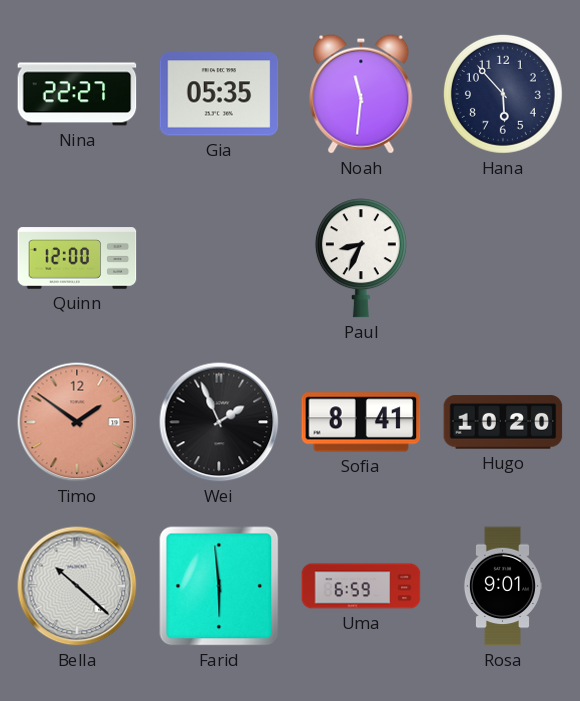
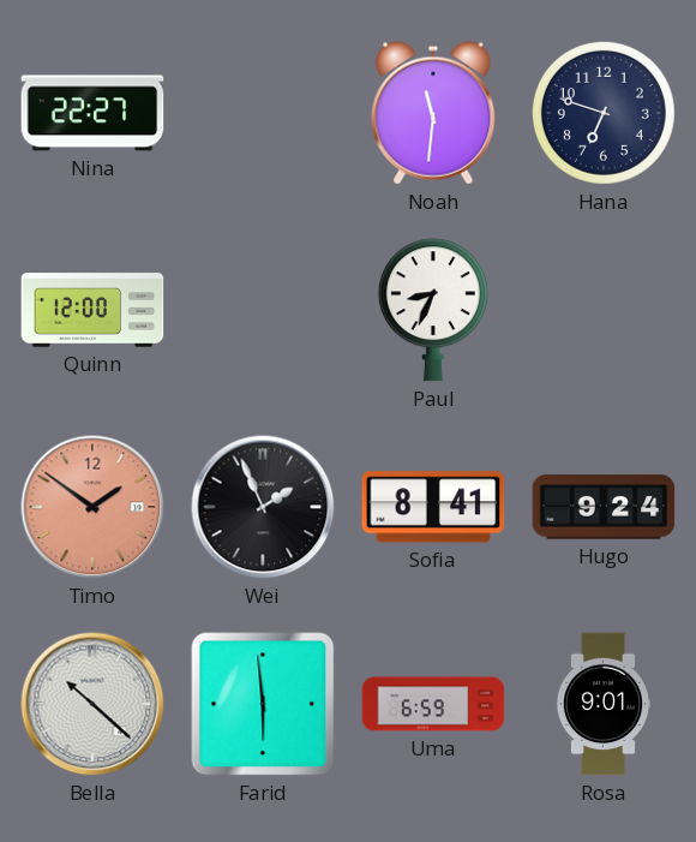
Gia: 05:35 -> none (219, 94)
Hana: 5:53 -> 6:48 (604, 113)
Hugo: 10:20 -> 9:24 (604, 507)
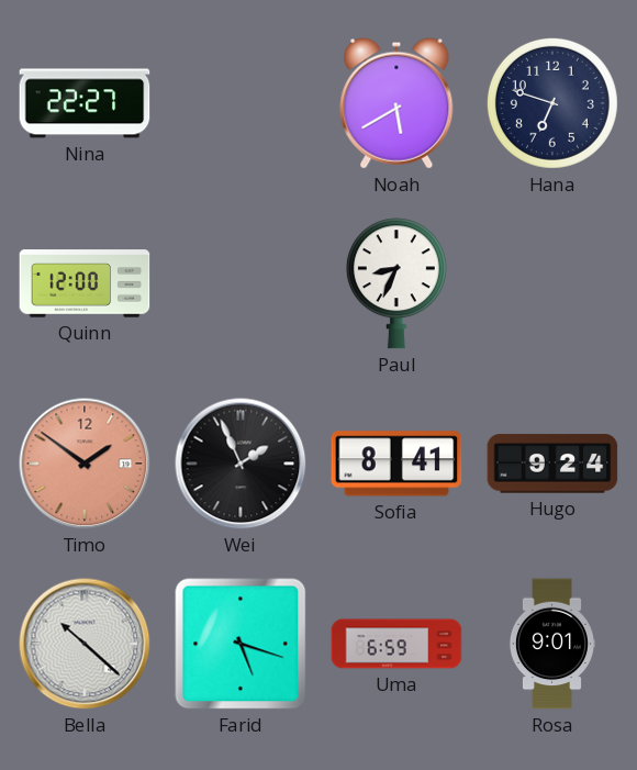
Noah: 11:31 -> 5:40 (396, 103)
Farid: 5:59 -> 5:18 (241, 644)
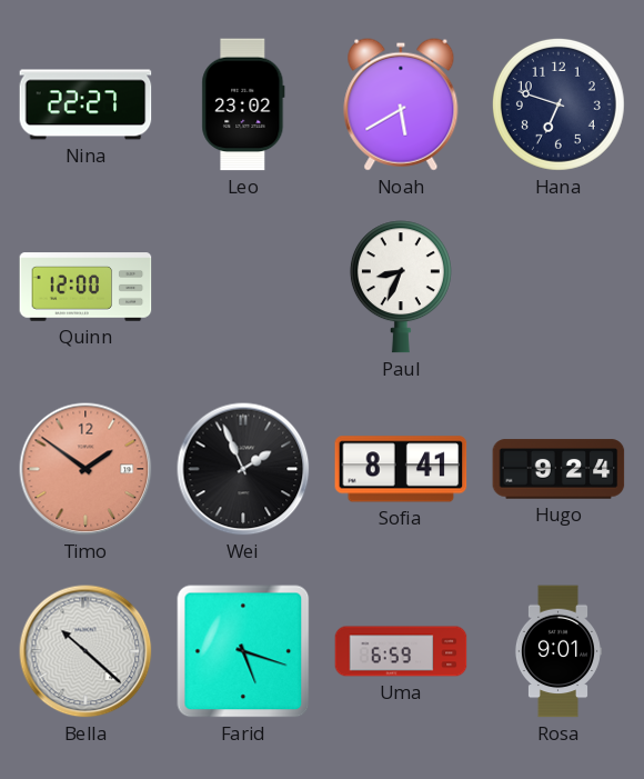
Leo: none -> 23:02 (243, 104)
